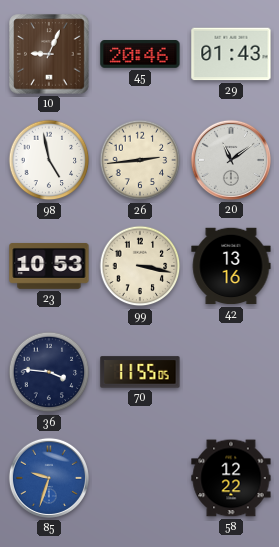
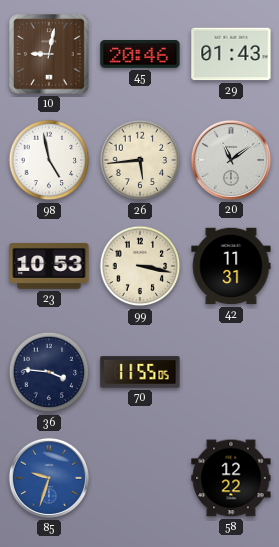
10: 9:04 -> 9:02 (49, 54)
26: 2:44 -> 5:44 (140, 160)
42: 13:16 -> 11:31 (231, 266)
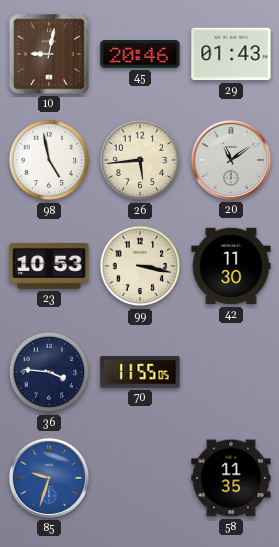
42: 11:31 -> 11:30 (231, 266)
58: 12:22 -> 11:35 (231, 478)
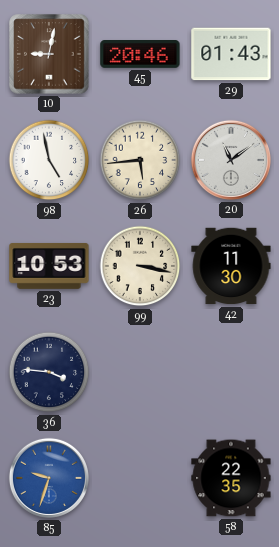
70: 11:55 -> none (140, 372)
58: 11:35 -> 22:35 (231, 478)
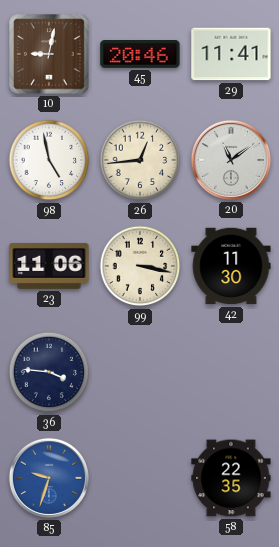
29: 01:43 -> 11:41 (231, 54)
26: 5:44 -> 12:44 (140, 160)
23: 10:53 -> 11:06 (49, 266)
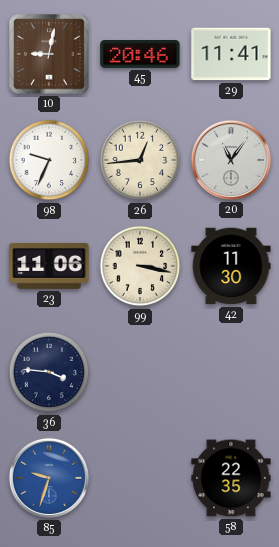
98: 4:58 -> 9:34 (49, 160)
20: 11:09 -> 11:06 (231, 160)
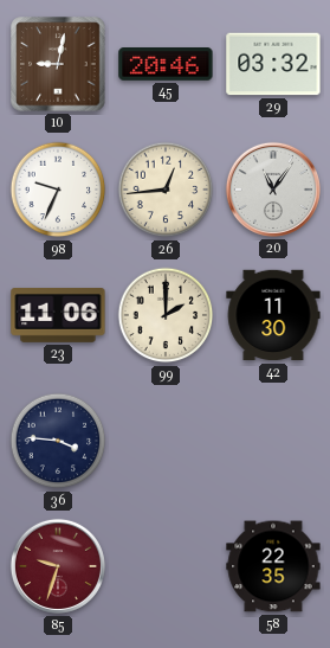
29: 11:41 -> 03:32 (273, 64)
99: 3:17 -> 2:00 (166, 315)
85 dial: blue -> burgundy (58, 566)
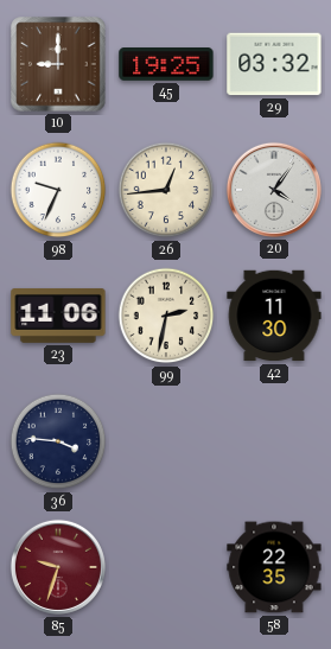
10: 9:02 -> 9:00 (58, 64)
45: 20:46 -> 19:25 (166, 65)
20: 11:06 -> 4:06 (274, 190)
99: 2:00 -> 2:32 (166, 316)
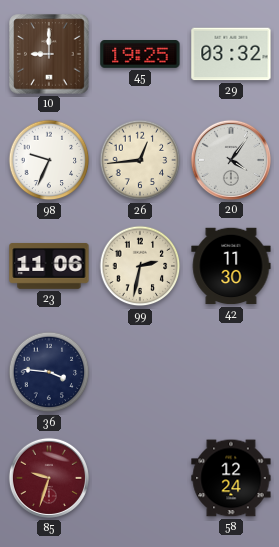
58: 22:35 -> 12:24 (231, 478)
